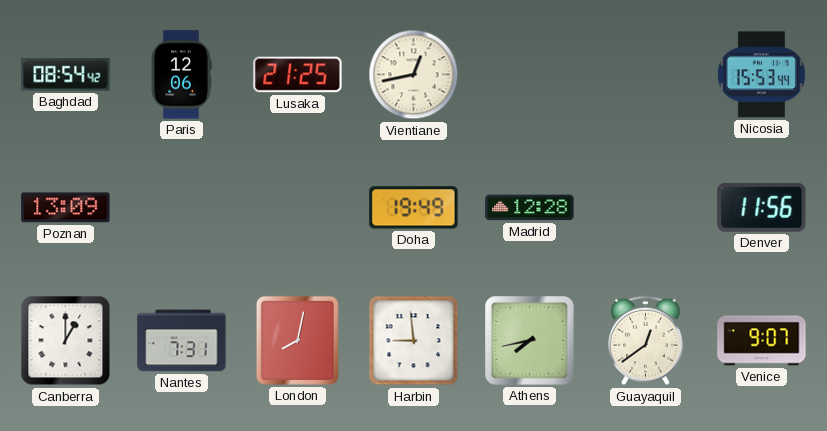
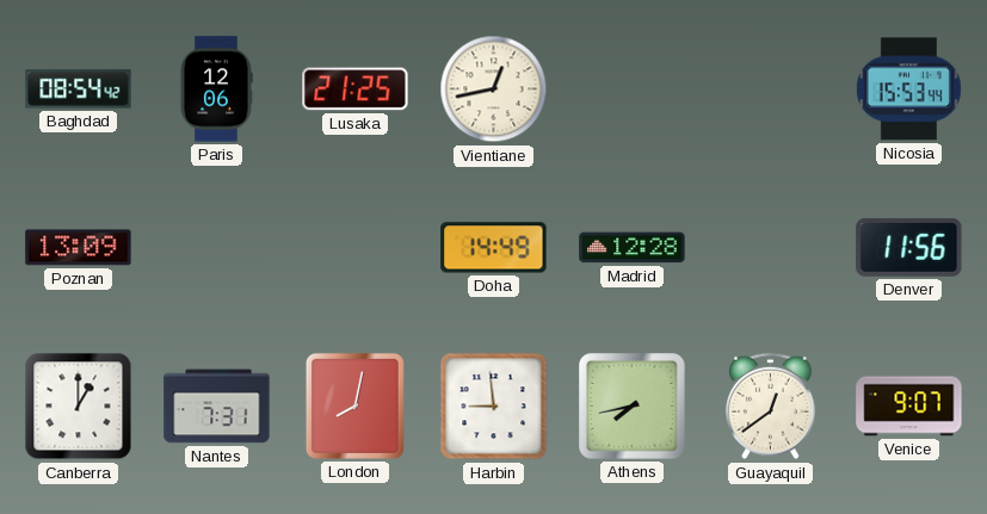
Doha: 19:49 -> 14:49 (494, 248)
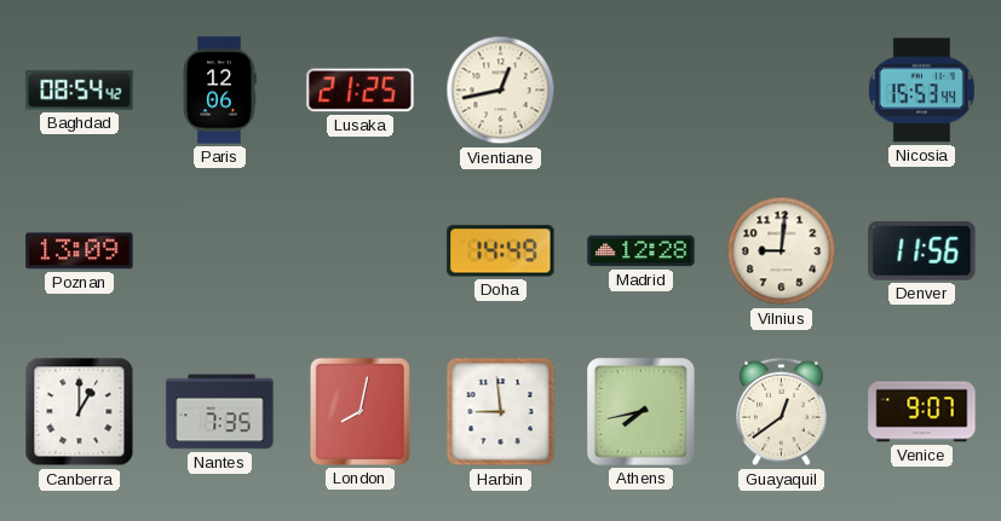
Vilnius: none -> 9:01 (782, 251)
Nantes: 7:31 -> 7:35 (220, 412)
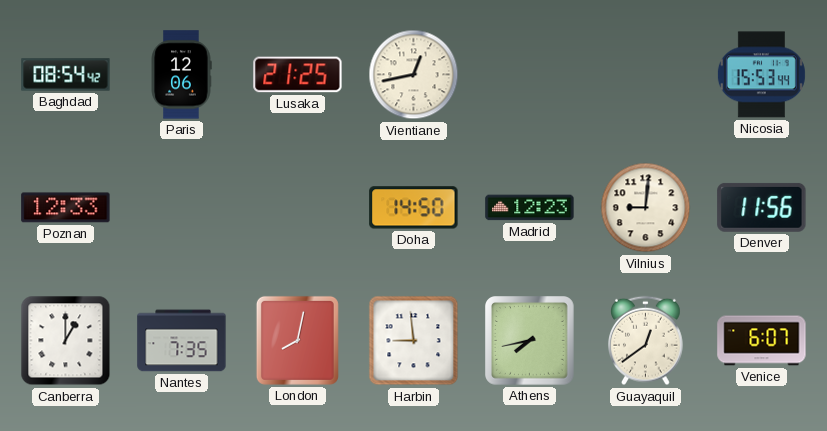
Poznan: 13:09 -> 12:33 (66, 208)
Doha: 14:49 -> 14:50 (414, 208)
Madrid: 12:28 -> 12:23 (530, 208)
Venice: 9:07 -> 6:07 (762, 341)
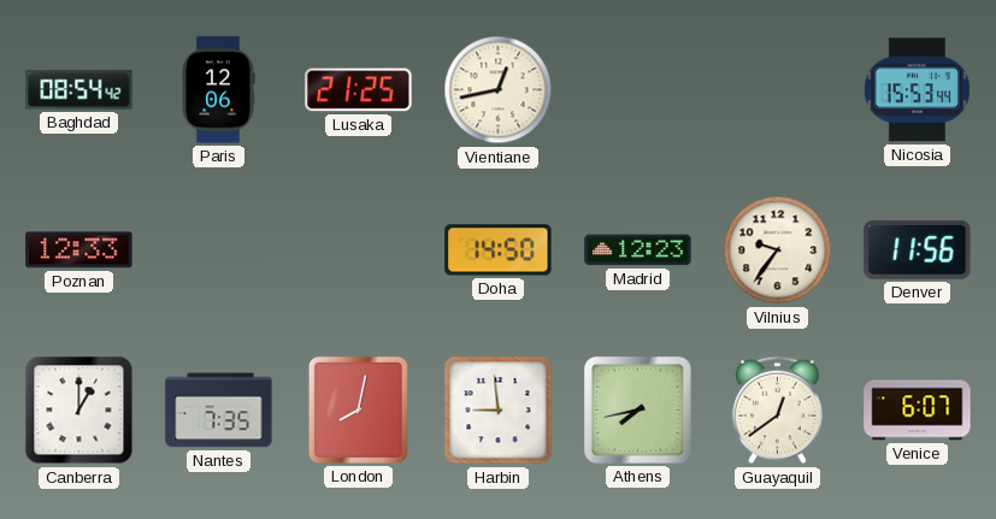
Vilnius: 9:01 -> 9:36 (778, 250)
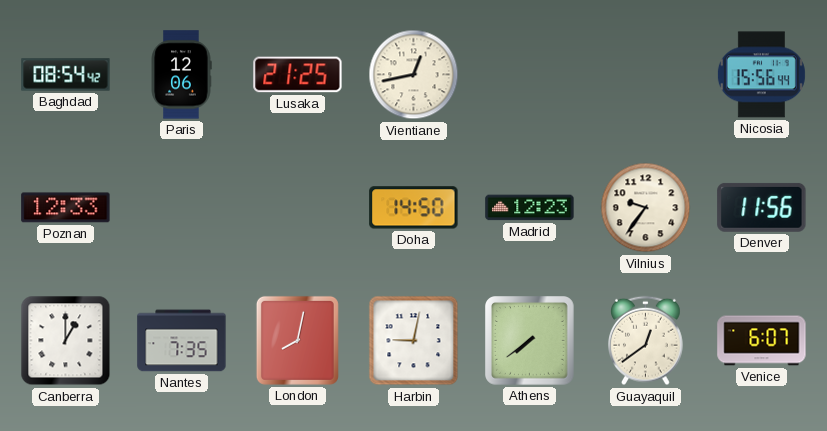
Nicosia: 15:53 -> 15:56 (761, 75)
Harbin: 8:59 -> 9:02 (414, 341)
Athens: 7:43 -> 7:39 (530, 341)
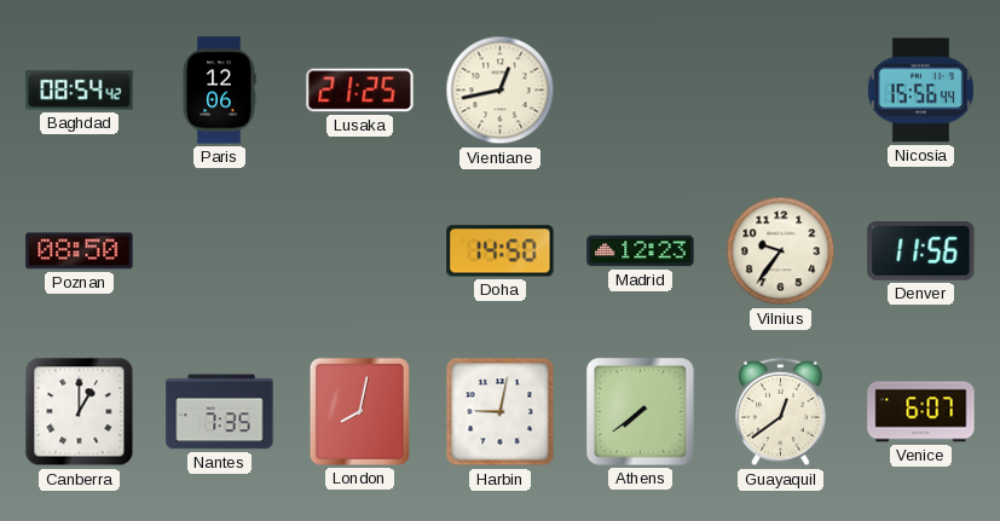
Poznan: 12:33 -> 08:50 (80, 251)
